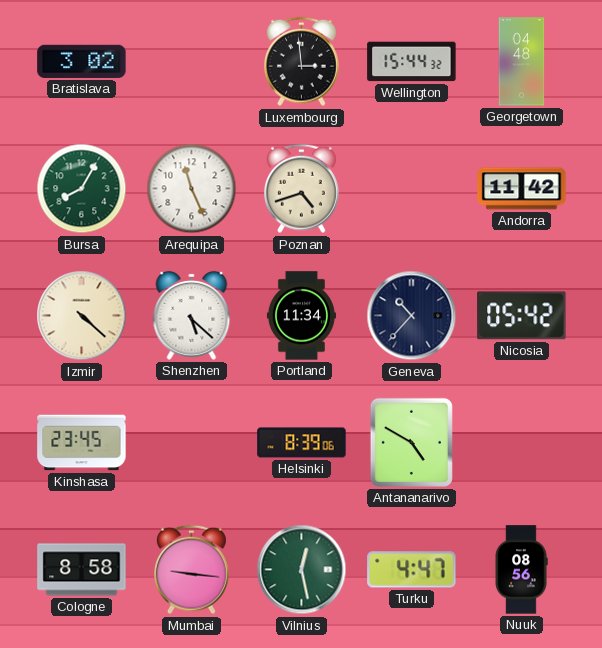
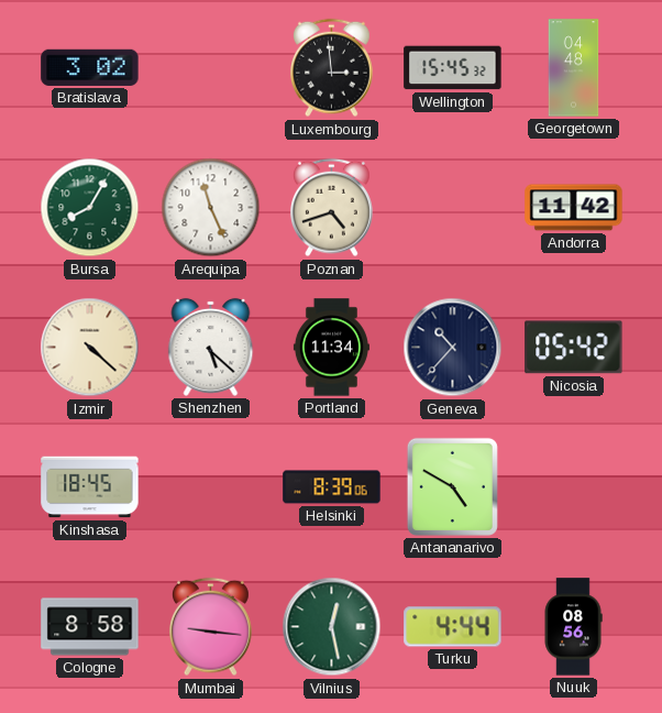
Wellington: 15:44 -> 15:45 (453, 68)
Kinshasa: 23:45 -> 18:45 (90, 487)
Turku: 4:47 -> 4:44 (453, 627)
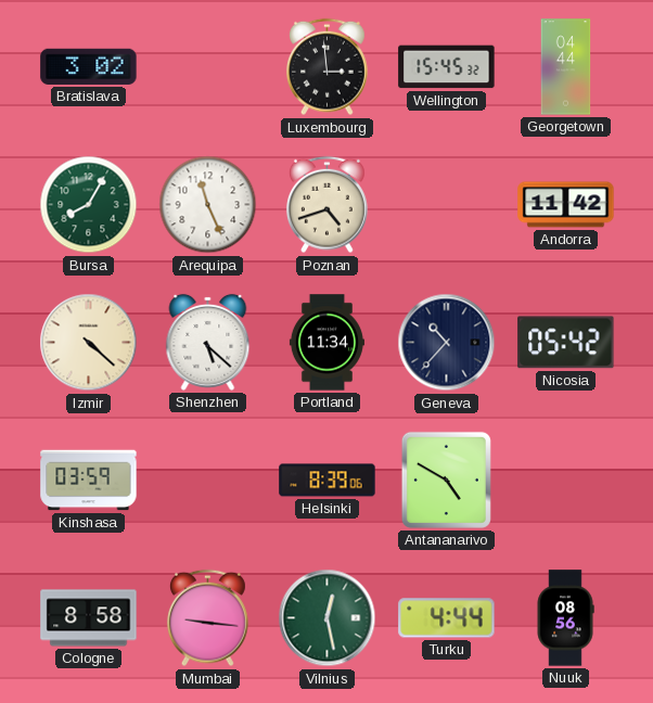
Georgetown: 04:48 -> 04:44 (566, 67)
Kinshasa: 18:45 -> 03:59 (89, 481)
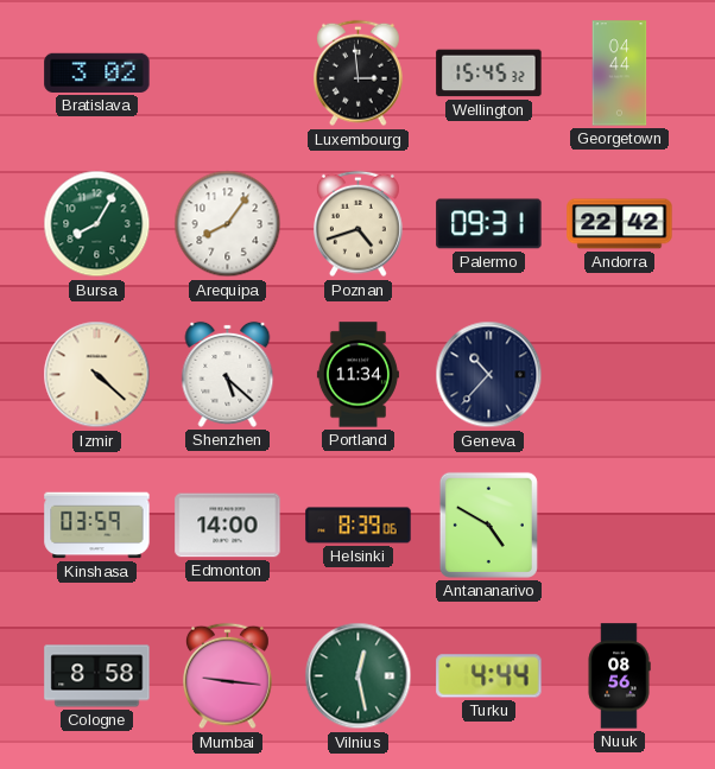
Arequipa: 11:26 -> 8:06 (228, 224)
Palermo: none -> 09:31 (489, 224)
Andorra: 11:42 -> 22:42 (620, 224)
Nicosia: 05:42 -> none (566, 343)
Edmonton: none -> 14:00 (228, 526)
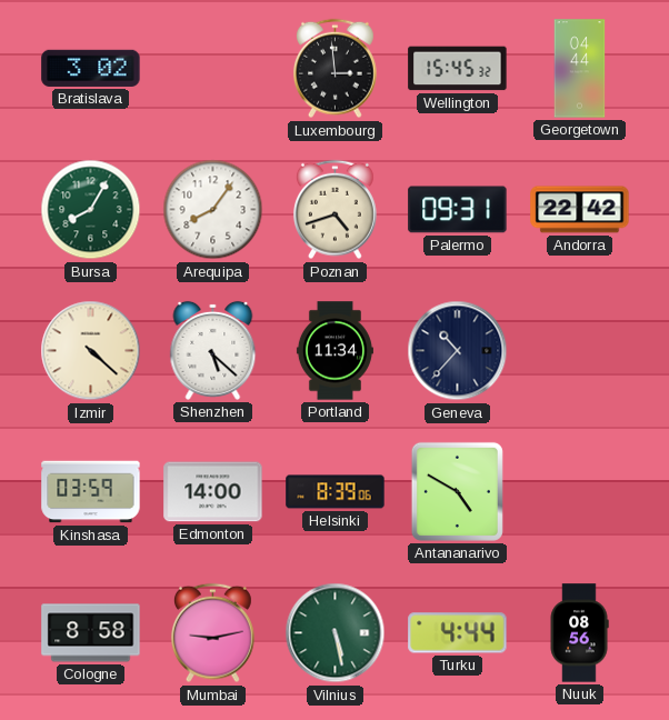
Mumbai: 9:16 -> 9:13 (213, 633)
Vilnius: 12:28 -> 5:28 (336, 633)
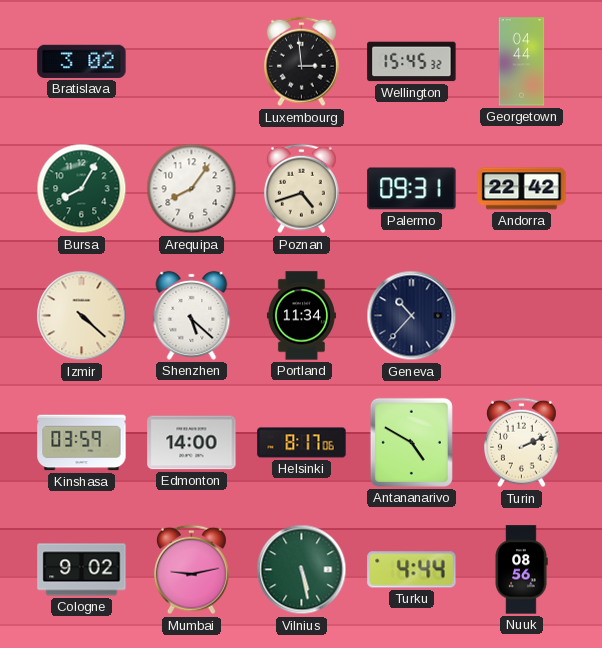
Helsinki: 8:39 -> 8:17 (302, 443)
Turin: none -> 2:11 (522, 443)
Cologne: 8:58 -> 9:02 (82, 570)
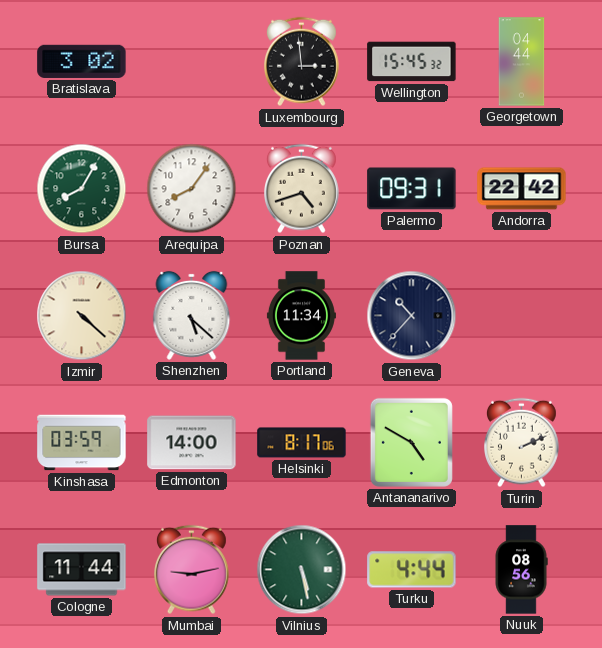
Cologne: 9:02 -> 11:44 (82, 570)
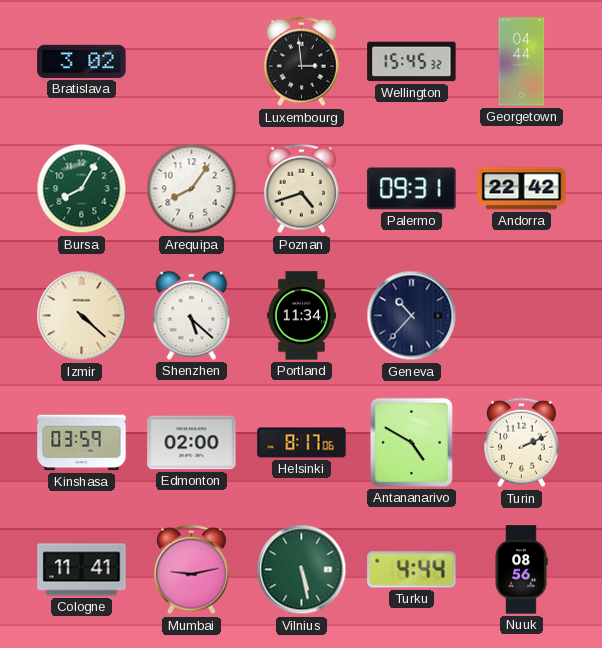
Edmonton: 14:00 -> 02:00 (192, 443)
Cologne: 11:44 -> 11:41 (82, 570)
